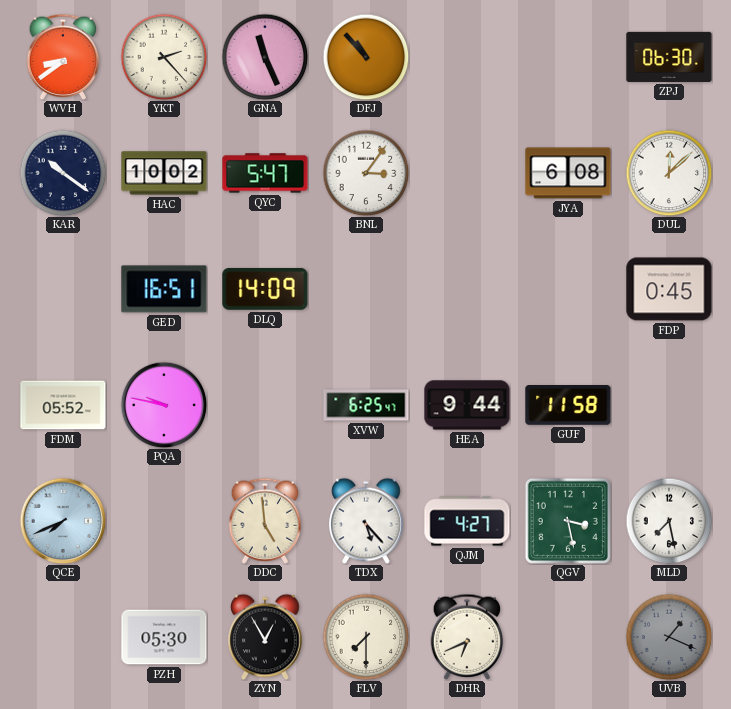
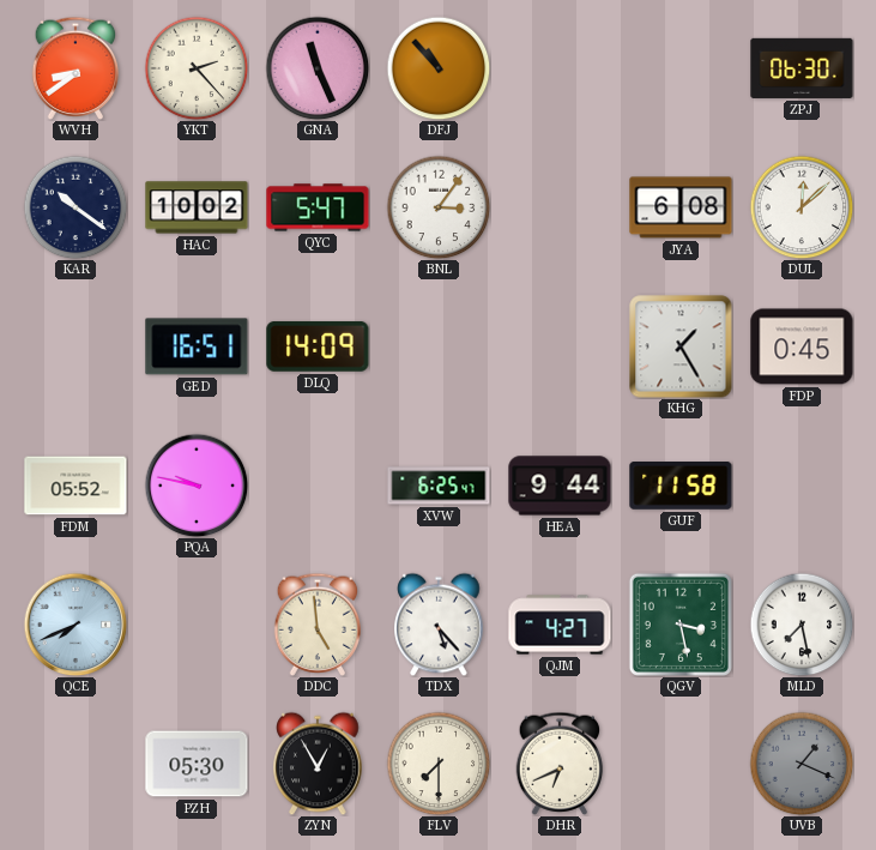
KHG: none -> 1:25 (681, 346)
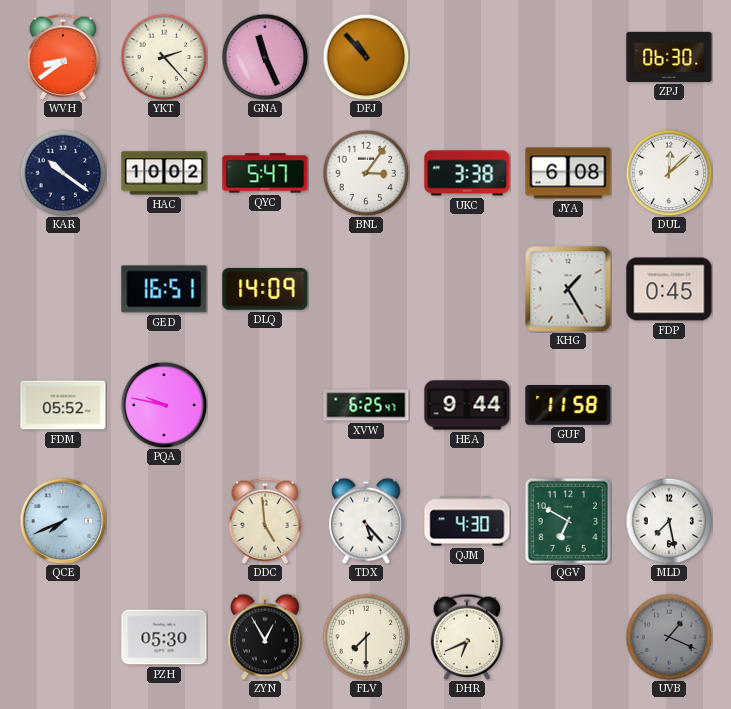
UKC: none -> 3:38 (467, 173)
QJM: 4:27 -> 4:30 (467, 521)
QGV: 3:28 -> 6:50 (568, 521)
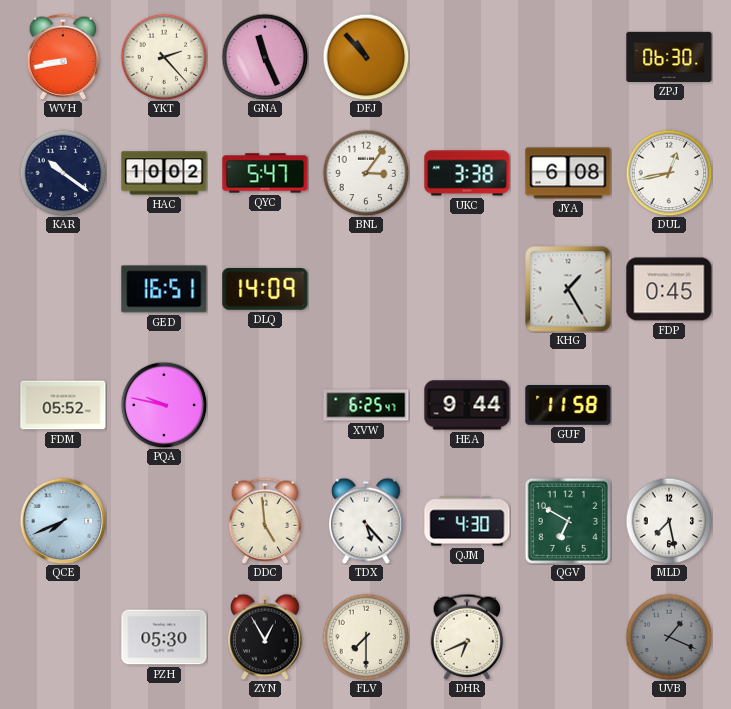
WVH: 8:39 -> 8:43 (63, 57)
DUL: 12:08 -> 12:43 (669, 173)
